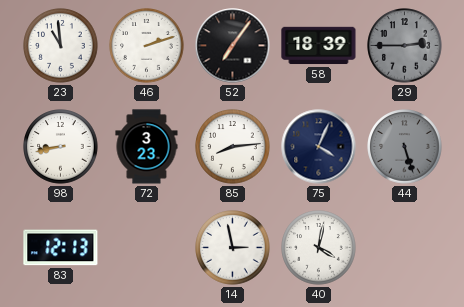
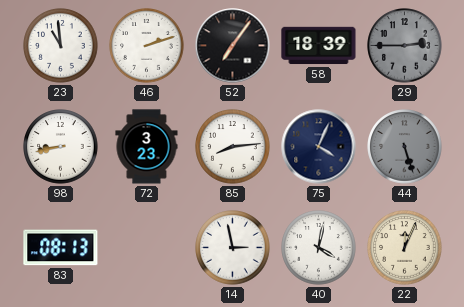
83: 12:13 -> 08:13 (61, 248)
22: none -> 12:04 (405, 248)
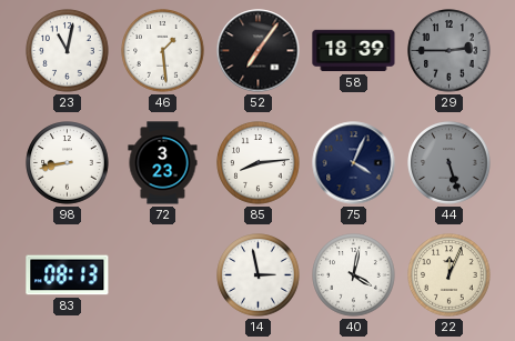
23: 10:59 -> 11:02 (68, 51)
46: 2:12 -> 1:29 (163, 51)
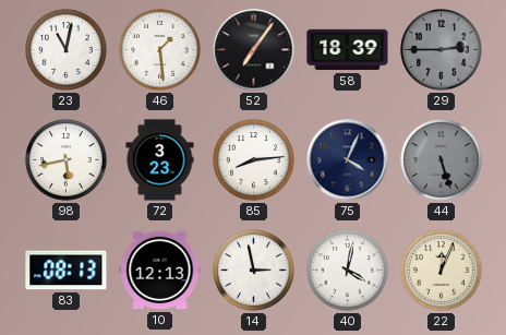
98: 8:43 -> 5:43 (67, 160)
10: none -> 12:13 (160, 271)
